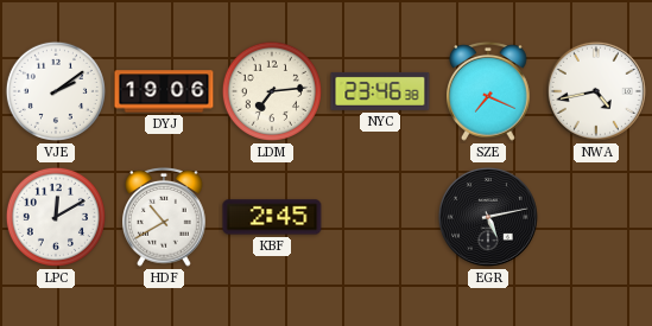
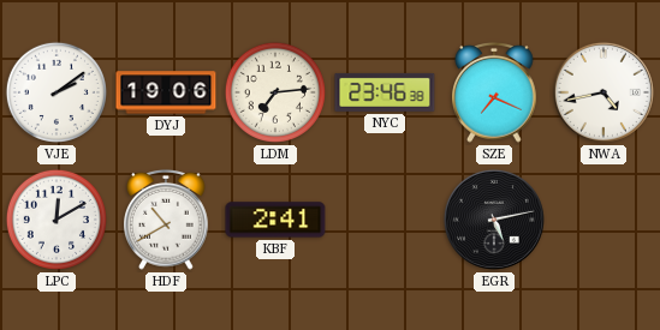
KBF: 2:45 -> 2:41 (275, 220)
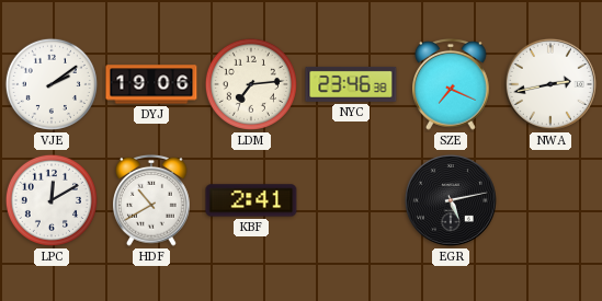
NWA: 4:43 -> 2:43 (550, 84)
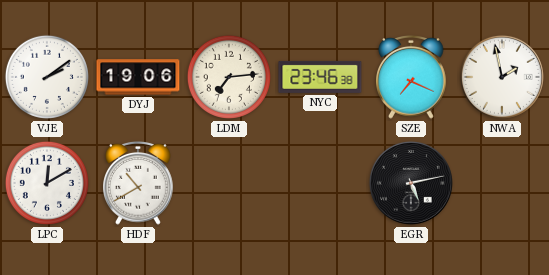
NWA: 2:43 -> 1:58 (502, 77)
KBF: 2:41 -> none (251, 200)
